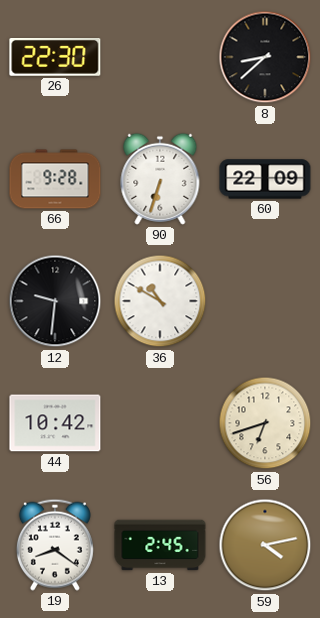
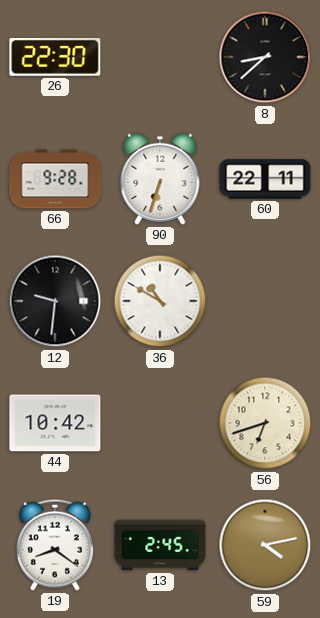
60: 22:09 -> 22:11 (265, 179)
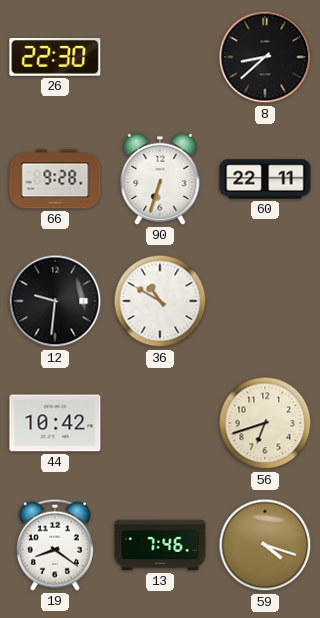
13: 2:45 -> 7:46 (160, 545)
59: 4:13 -> 4:18 (265, 545)
